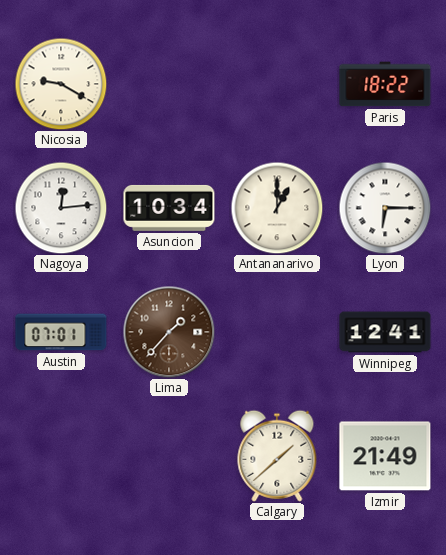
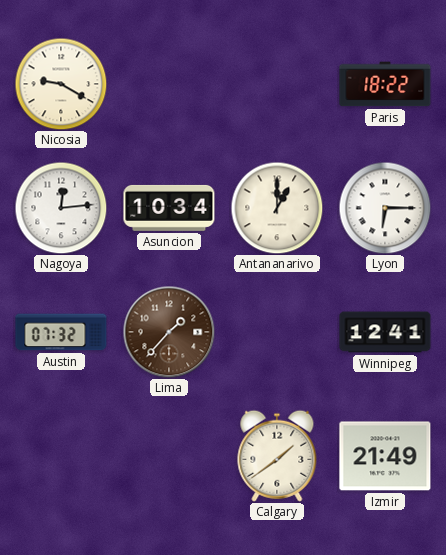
Austin: 07:01 -> 07:32 (61, 332)
Calgary: 1:38 -> 1:39 (277, 456)
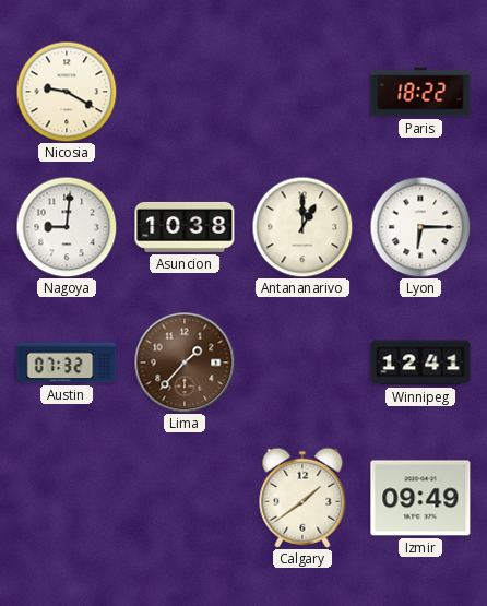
Nagoya: 12:14 -> 9:01 (67, 227)
Asuncion: 10:34 -> 10:38 (185, 227)
Izmir: 21:49 -> 09:49 (420, 498)
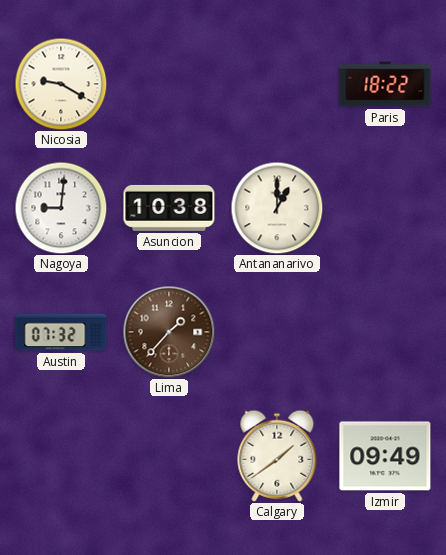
Lyon: 6:15 -> none (420, 227)
Winnipeg: 12:41 -> none (420, 363)
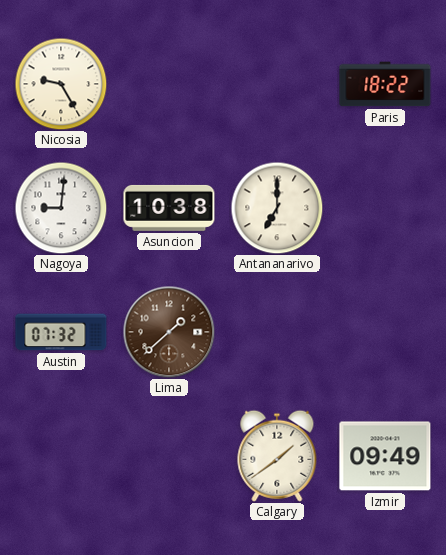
Nicosia: 9:20 -> 9:25 (61, 84)
Antananarivo: 1:00 -> 7:00 (277, 208)
Lima: 1:37 -> 1:38 (169, 332)
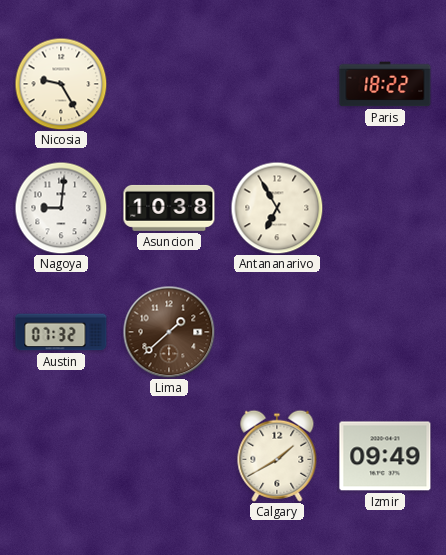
Antananarivo: 7:00 -> 6:55 (277, 208)
Calgary: 1:39 -> 1:40 (277, 456)
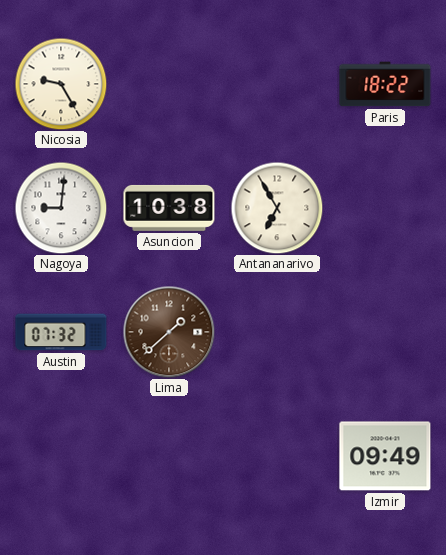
Calgary: 1:40 -> none (277, 456)
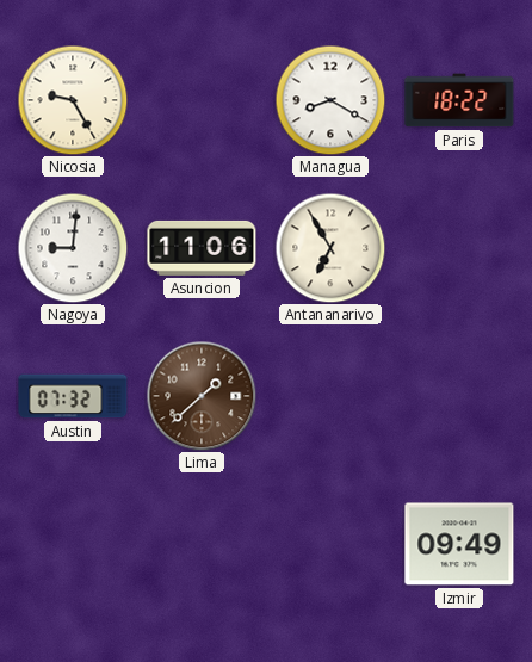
Managua: none -> 8:20 (330, 100)
Asuncion: 10:38 -> 11:06 (202, 248)
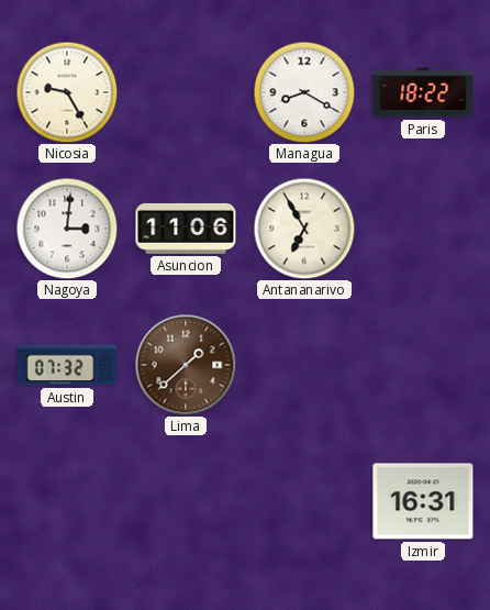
Nagoya: 9:01 -> 3:01 (67, 229)
Izmir: 09:49 -> 16:31 (423, 501)
